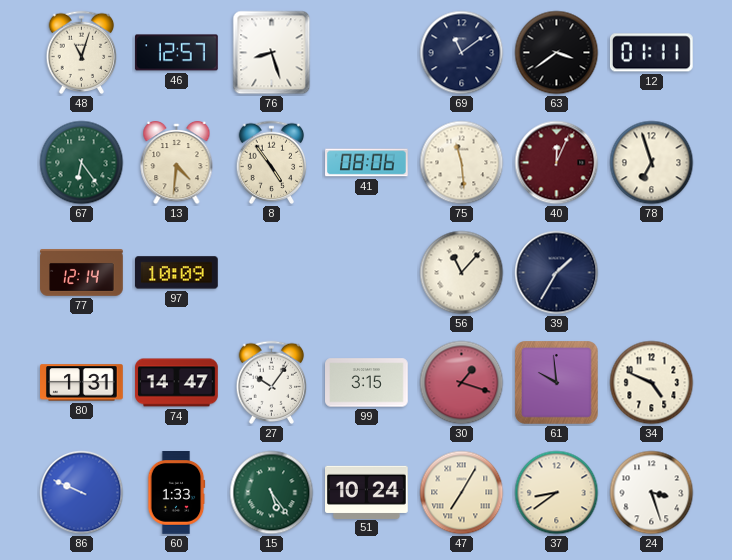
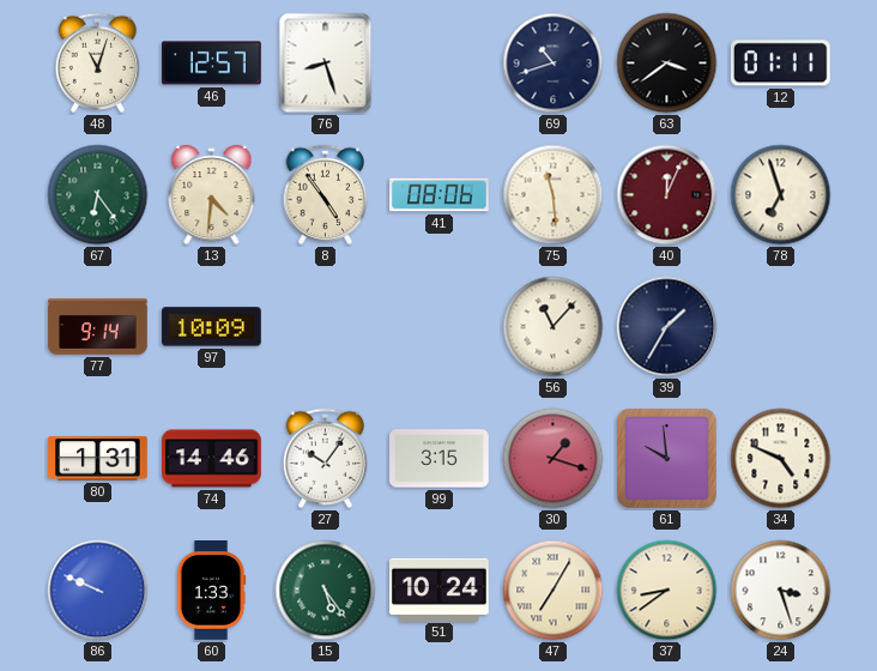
69: 11:09 -> 10:42 (554, 64)
77: 12:14 -> 9:14 (98, 327)
74: 14:47 -> 14:46 (212, 459)
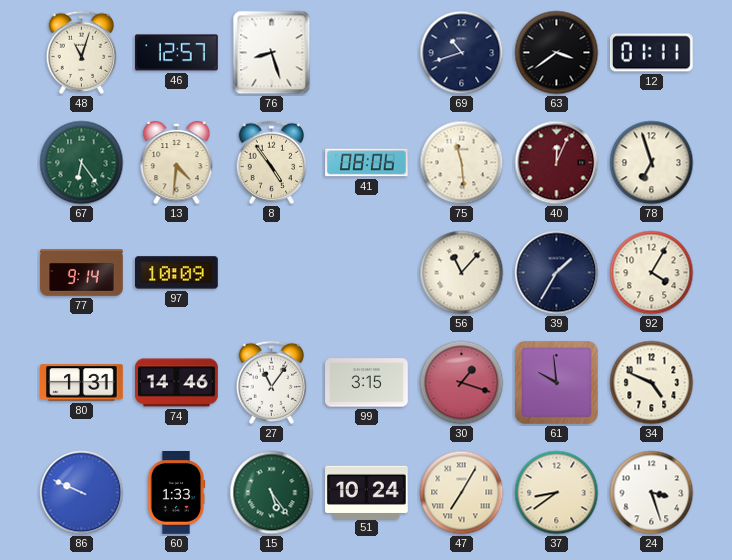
92: none -> 4:05 (652, 273)
27: 10:06 -> 11:06 (272, 383)
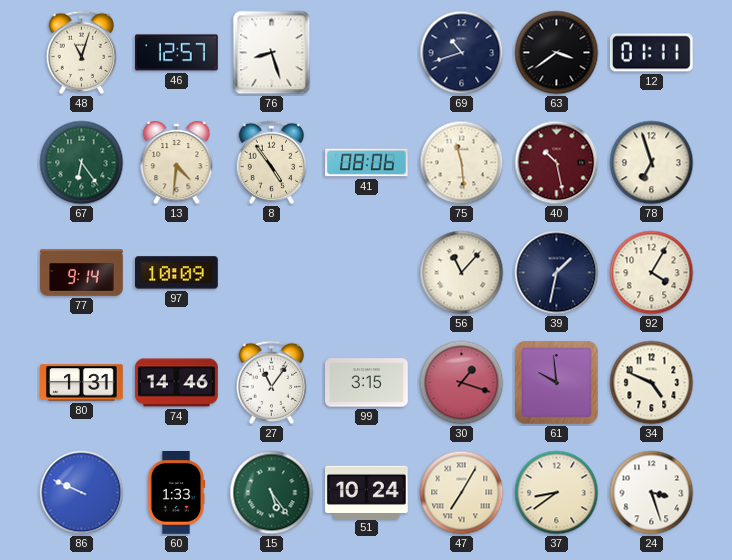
40: 12:04 -> 10:28 (557, 163)
39: 1:35 -> 1:32 (557, 273)
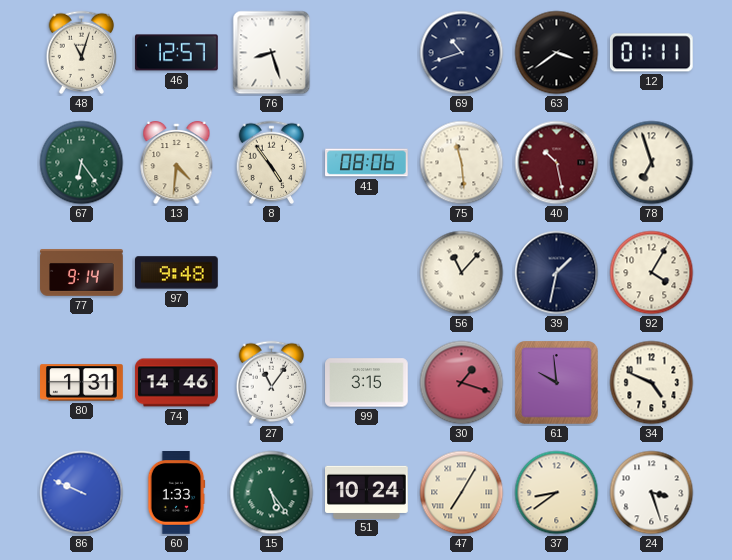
97: 10:09 -> 9:48 (177, 273)
